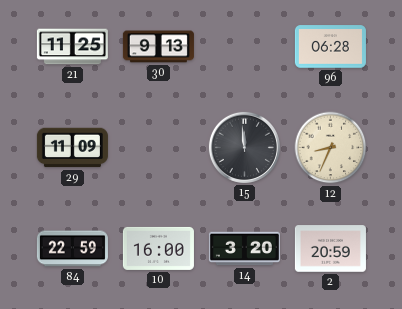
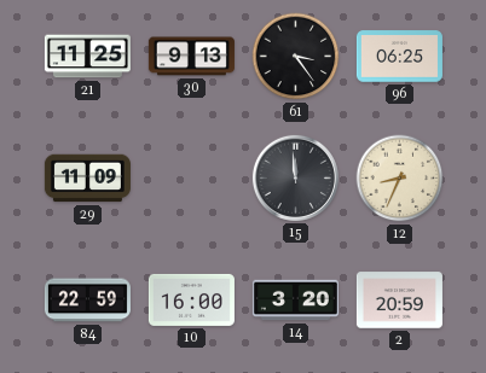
61: none -> 3:24 (296, 57)
96: 06:28 -> 06:25 (399, 57)
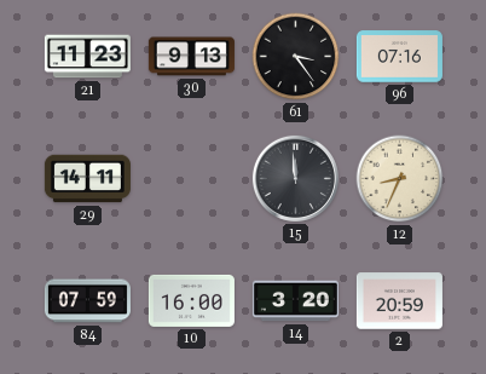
21: 11:25 -> 11:23 (87, 57)
96: 06:25 -> 07:16 (399, 57)
29: 11:09 -> 14:11 (87, 179)
84: 22:59 -> 07:59 (87, 301)
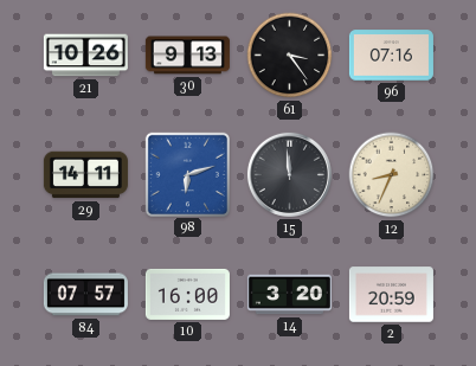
21: 11:23 -> 10:26 (85, 56)
98: none -> 6:12 (187, 174)
84: 07:59 -> 07:57 (85, 295)
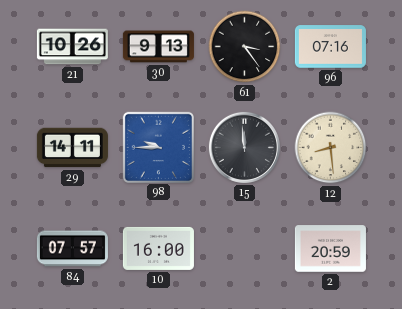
98: 6:12 -> 9:45 (158, 147)
12: 8:34 -> 8:29 (331, 148)
14: 3:20 -> none (289, 295)
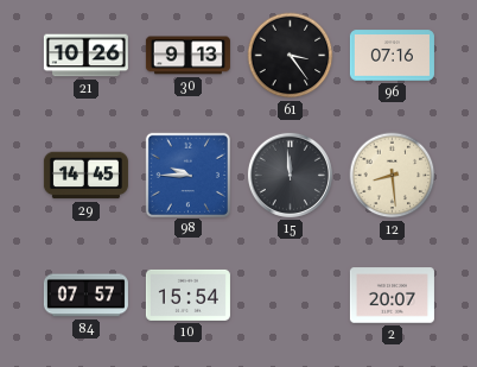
29: 14:11 -> 14:45 (85, 176)
10: 16:00 -> 15:54 (187, 295)
2: 20:59 -> 20:07 (392, 296)
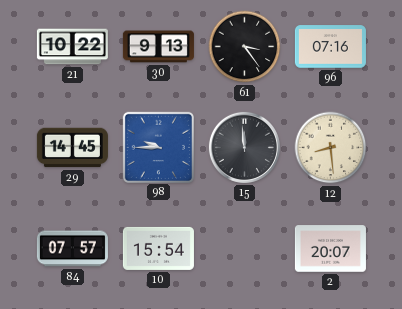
21: 10:26 -> 10:22 (72, 47)
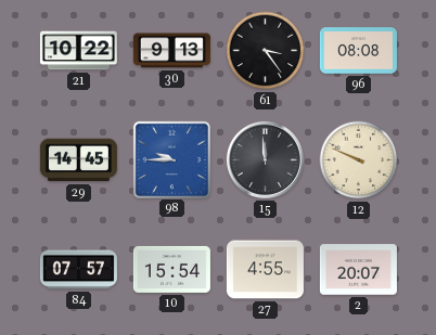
96: 07:16 -> 08:08 (358, 51)
12: 8:29 -> 9:49 (359, 160)
27: none -> 4:55 (265, 270)
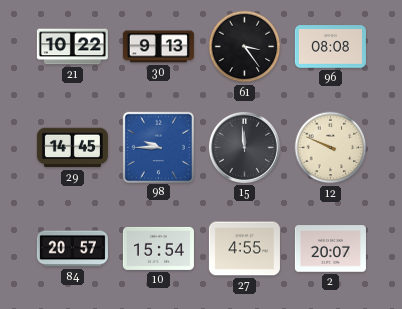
84: 07:57 -> 20:57 (72, 249)
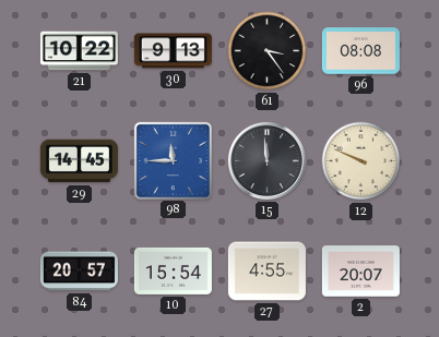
98: 9:45 -> 11:45 (173, 160)
